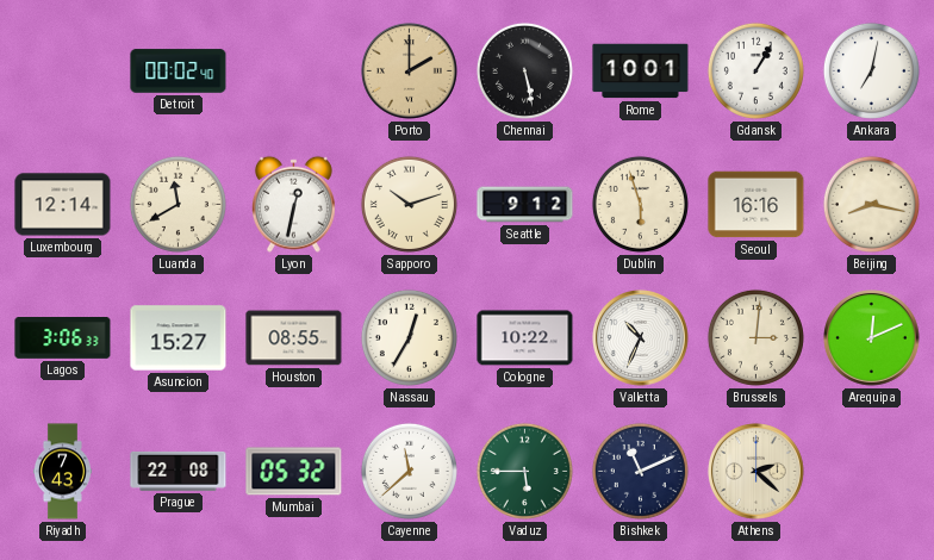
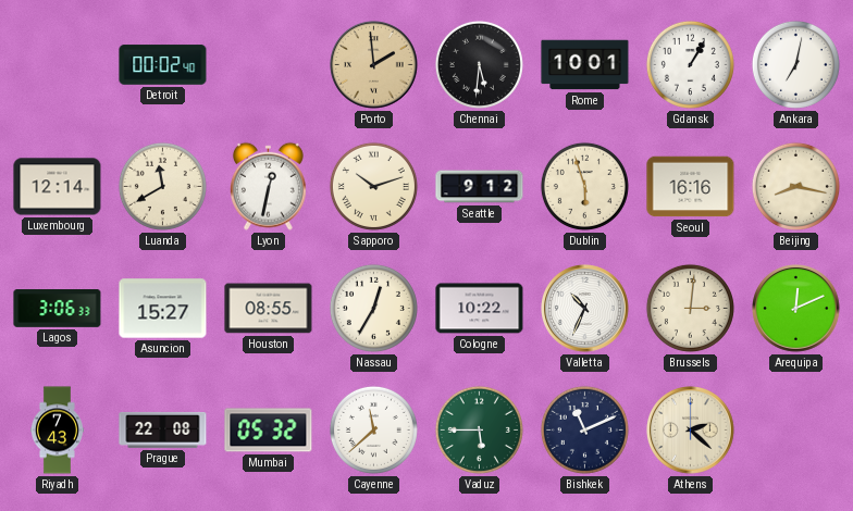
Porto: 2:00 -> 1:59 (374, 65)
Chennai: 5:28 -> 5:31 (479, 64)
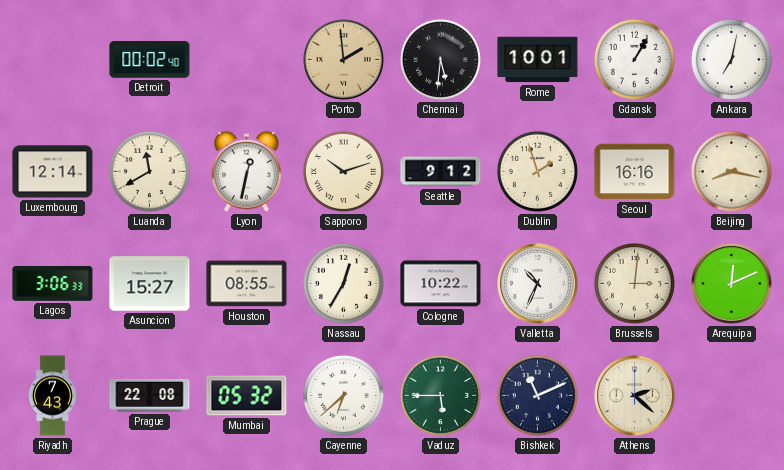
Dublin: 5:57 -> 1:57 (537, 171)
Cayenne: 11:38 -> 6:38 (343, 395)
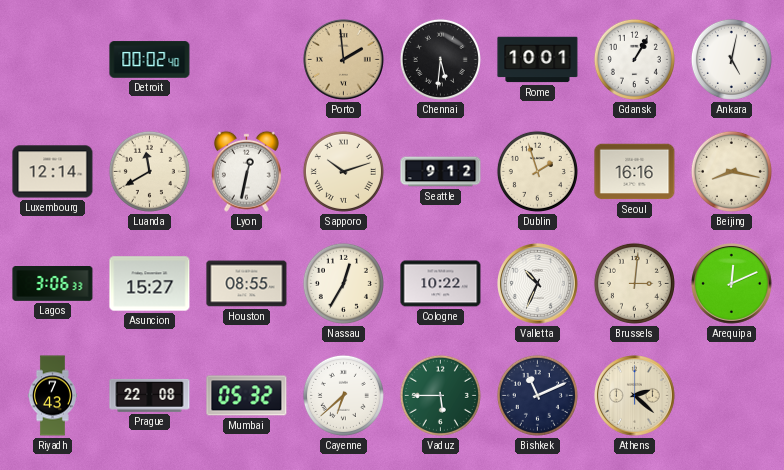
Ankara: 7:02 -> 5:02 (731, 59)
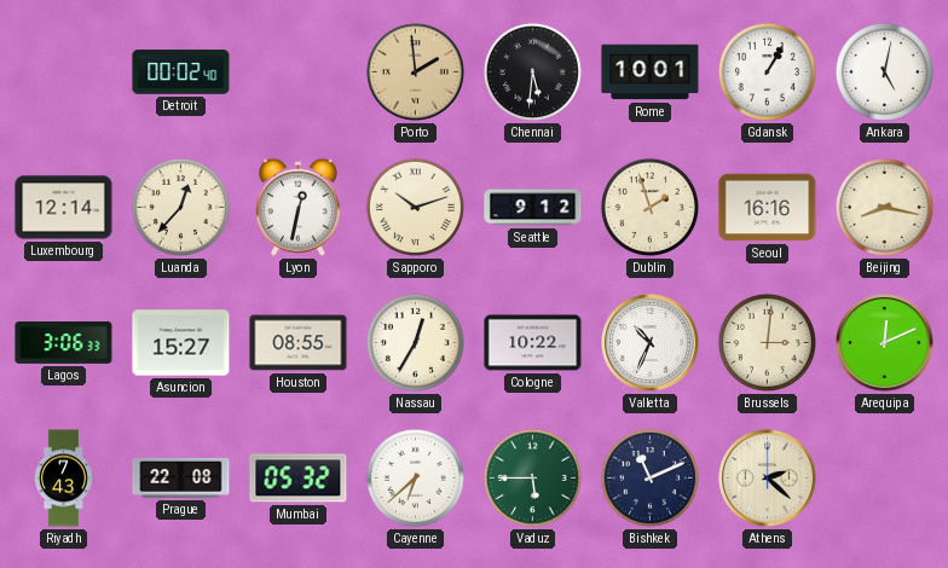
Luanda: 11:40 -> 12:37 (180, 207)
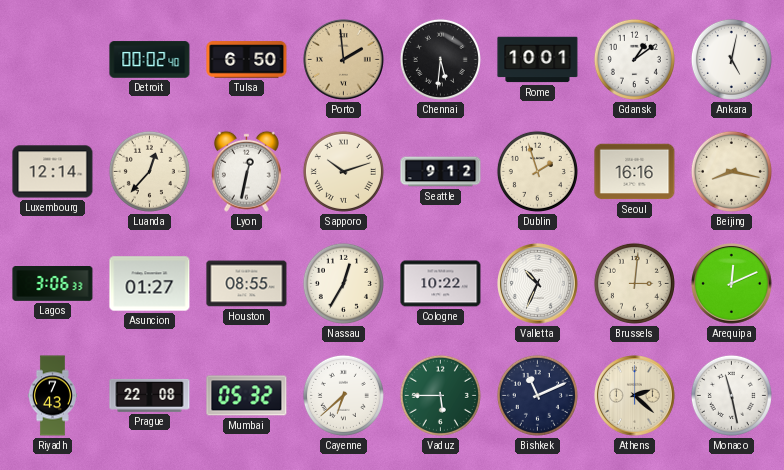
Tulsa: none -> 6:50 (247, 60)
Gdansk: 1:05 -> 1:09 (634, 59)
Asuncion: 15:27 -> 01:27 (150, 284)
Monaco: none -> 11:28 (731, 395)
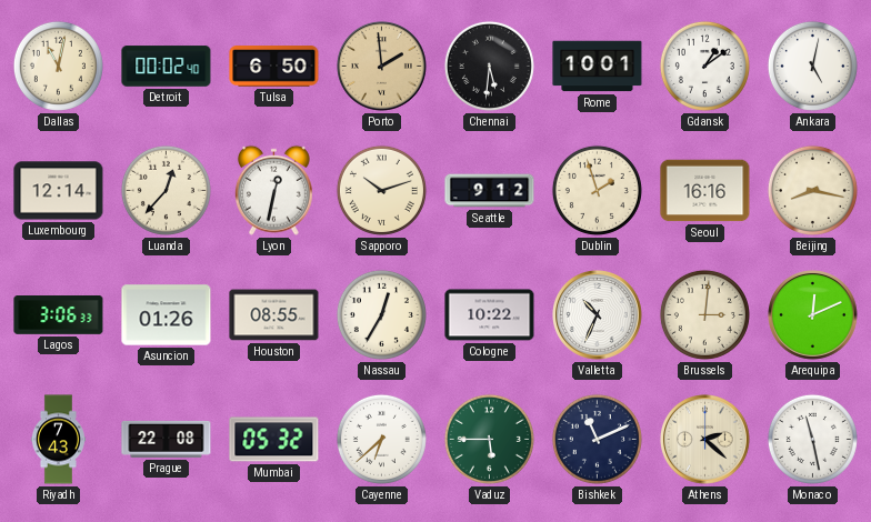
Dallas: none -> 11:02 (58, 66)
Asuncion: 01:27 -> 01:26 (167, 315)
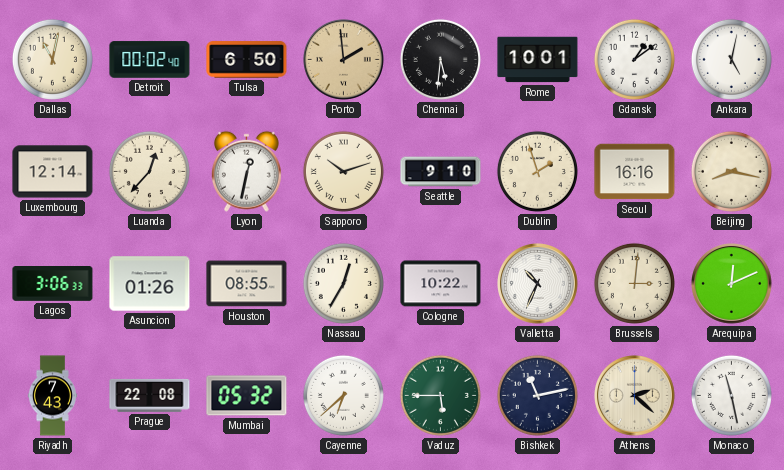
Seattle: 9:12 -> 9:10 (441, 172)
Bishkek: 11:11 -> 11:13 (537, 395)
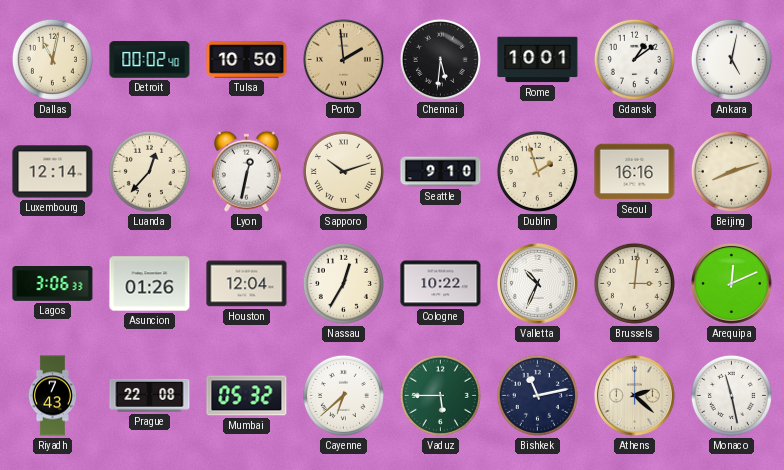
Tulsa: 6:50 -> 10:50 (247, 60)
Beijing: 8:17 -> 8:12 (731, 171)
Houston: 08:55 -> 12:04 (247, 284)
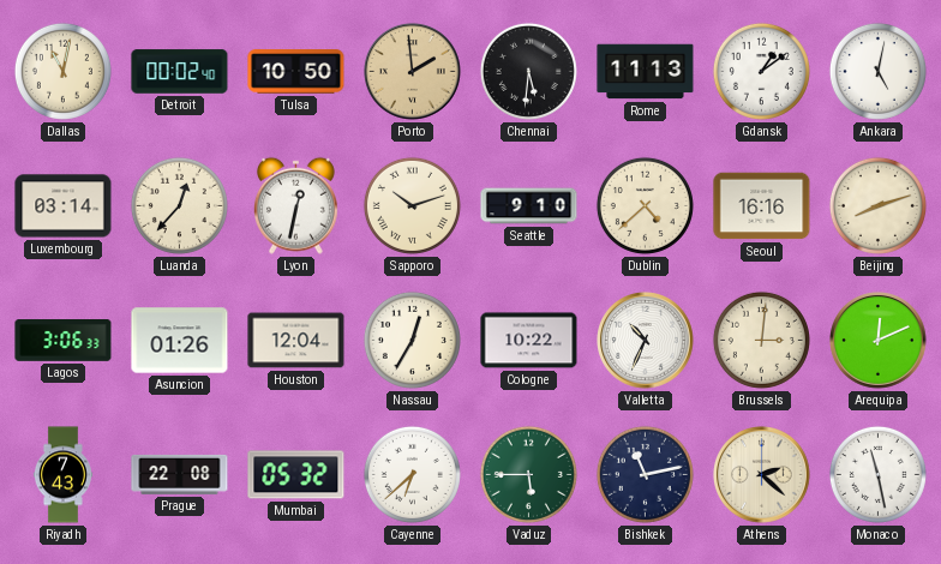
Rome: 10:01 -> 11:13 (646, 72)
Luxembourg: 12:14 -> 03:14 (64, 206)
Dublin: 1:57 -> 4:38 (645, 205)
